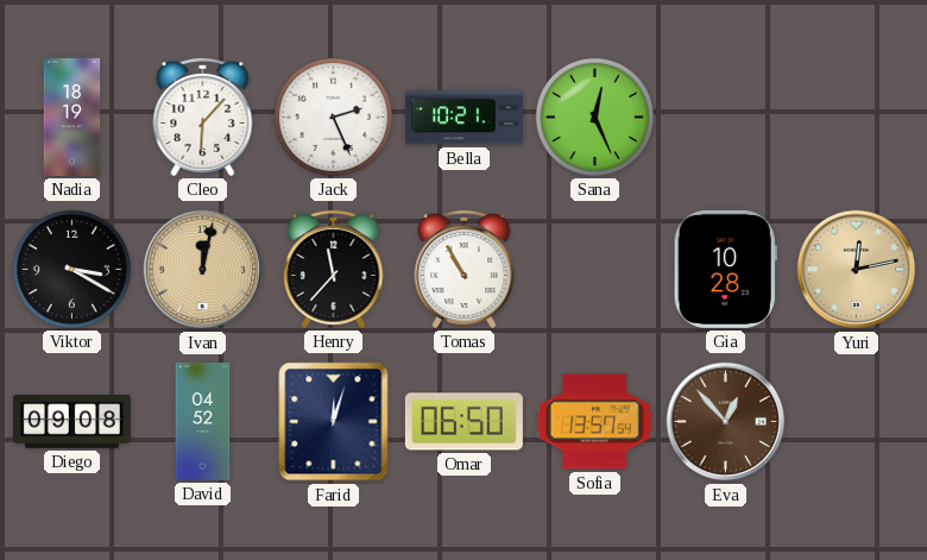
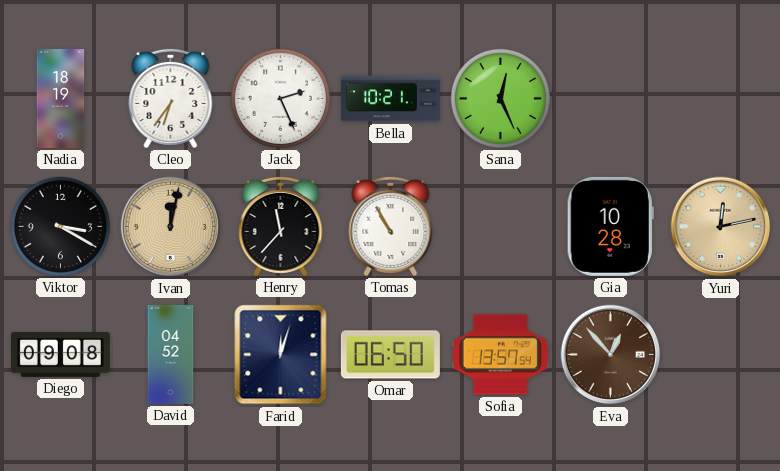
Cleo: 6:07 -> 6:36 (171, 98)
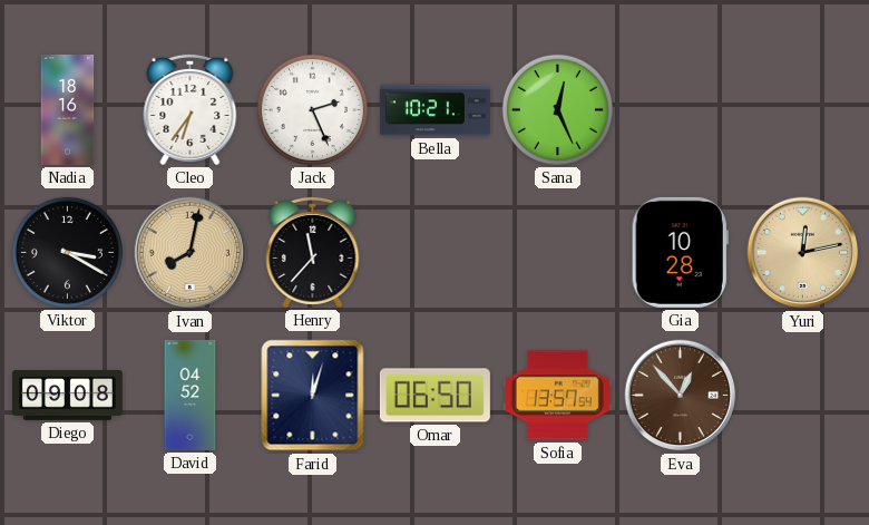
Nadia: 18:19 -> 18:16 (68, 109)
Ivan: 12:02 -> 8:02 (191, 253)
Tomas: 10:55 -> none (391, 226)
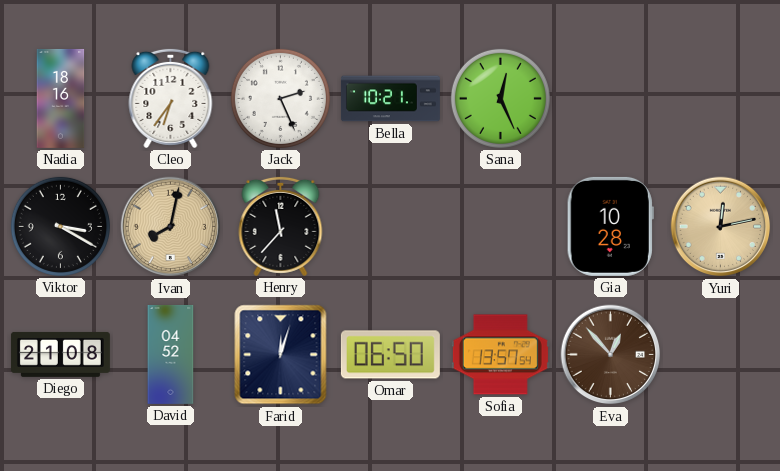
Diego: 09:08 -> 21:08 (60, 354)
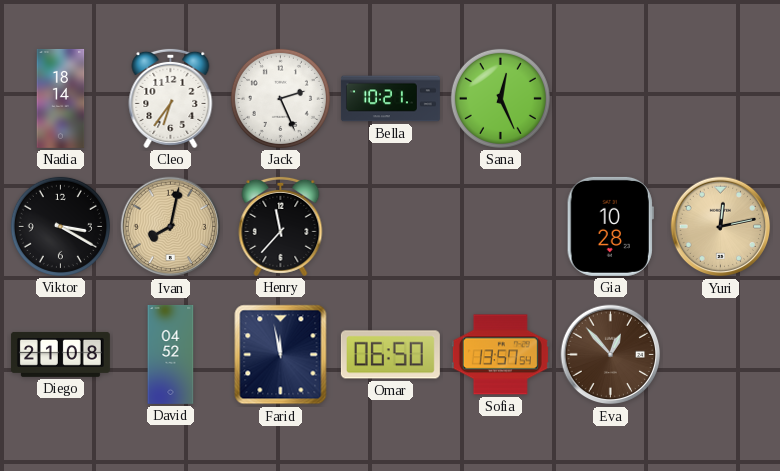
Nadia: 18:16 -> 18:14 (61, 98)
Farid: 12:03 -> 11:58 (281, 355)
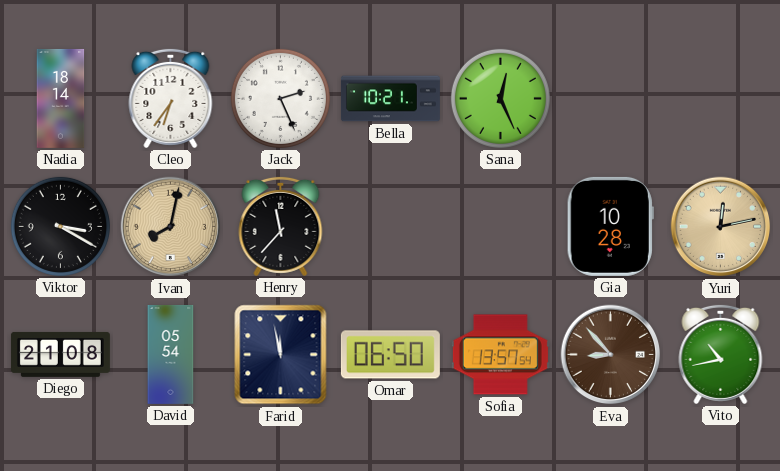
David: 04:52 -> 05:54 (171, 354)
Eva: 12:53 -> 8:53 (611, 355)
Vito: none -> 10:43 (721, 354)
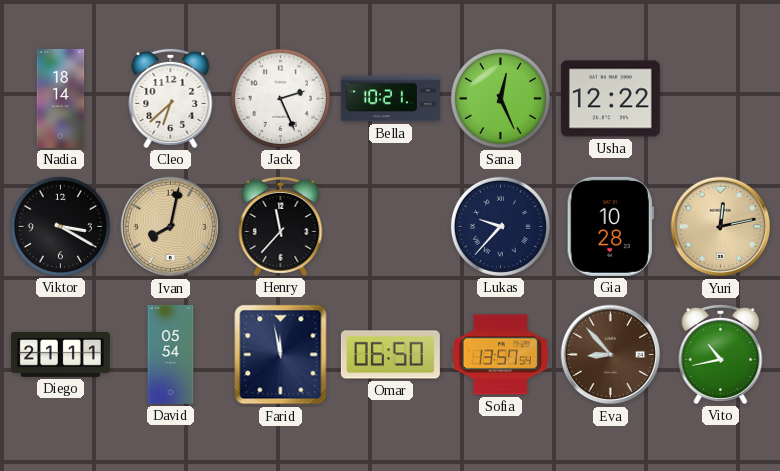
Cleo: 6:36 -> 6:38 (171, 98)
Usha: none -> 12:22 (610, 99)
Lukas: none -> 9:37 (500, 226)
Diego: 21:08 -> 21:11 (60, 354)
